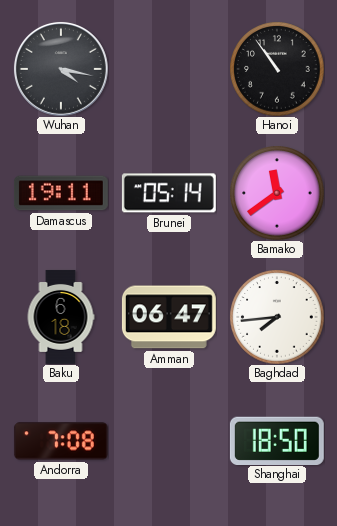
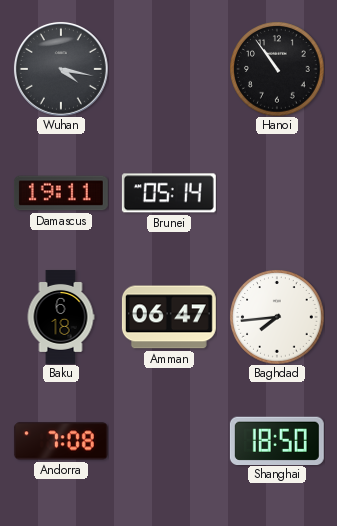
Bamako: 11:39 -> none (277, 193)
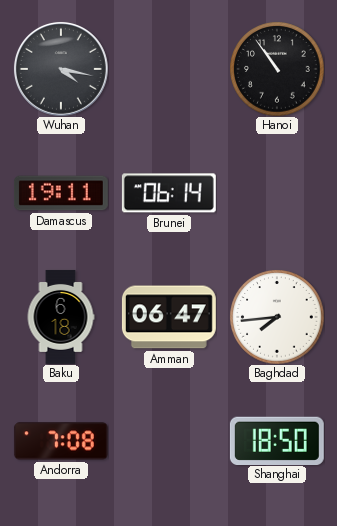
Brunei: 05:14 -> 06:14 (169, 193)
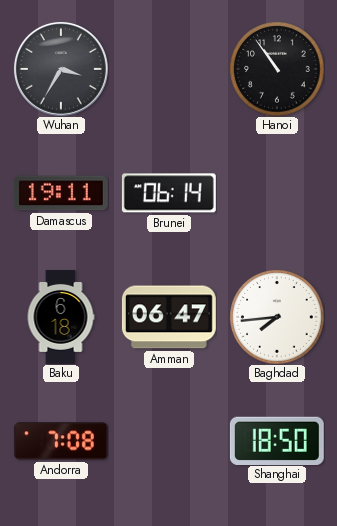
Wuhan: 4:17 -> 3:35 (61, 69)
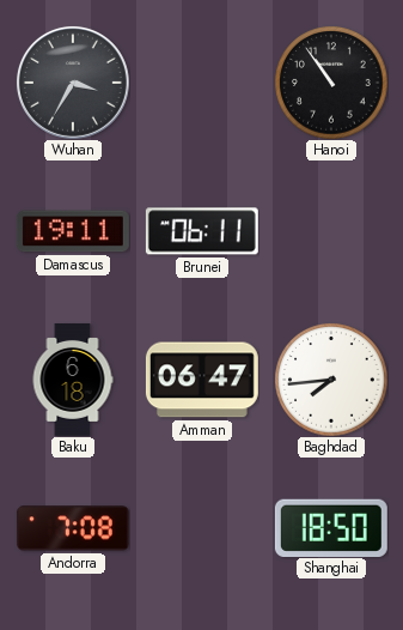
Brunei: 06:14 -> 06:11 (202, 231)
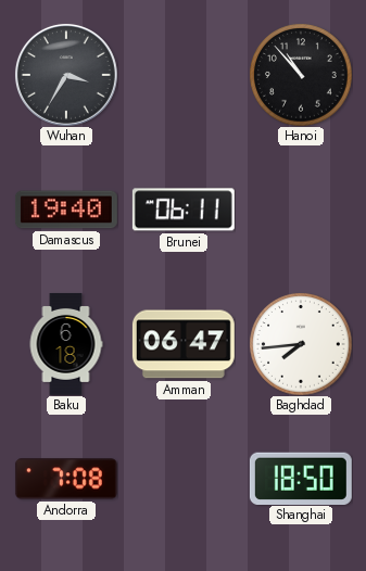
Hanoi: 10:54 -> 10:53 (301, 75)
Damascus: 19:11 -> 19:40 (66, 210)
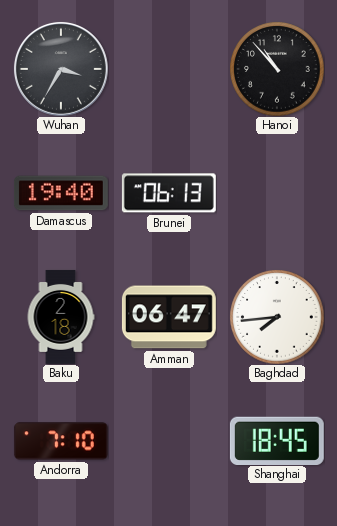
Brunei: 06:11 -> 06:13 (169, 193)
Baku: 6:18 -> 2:18 (61, 317)
Andorra: 7:08 -> 7:10 (61, 441)
Shanghai: 18:50 -> 18:45 (277, 440)
